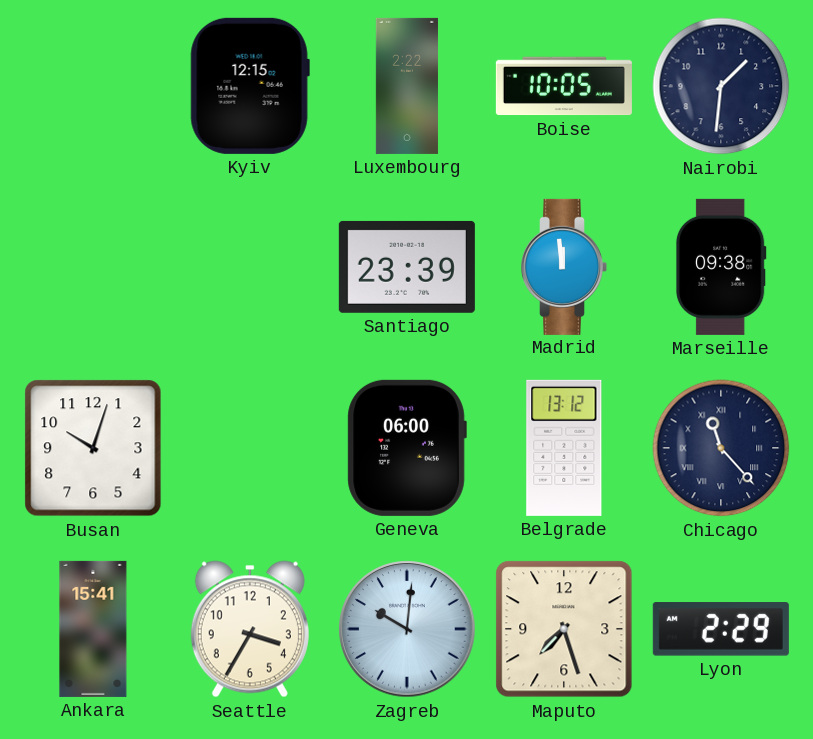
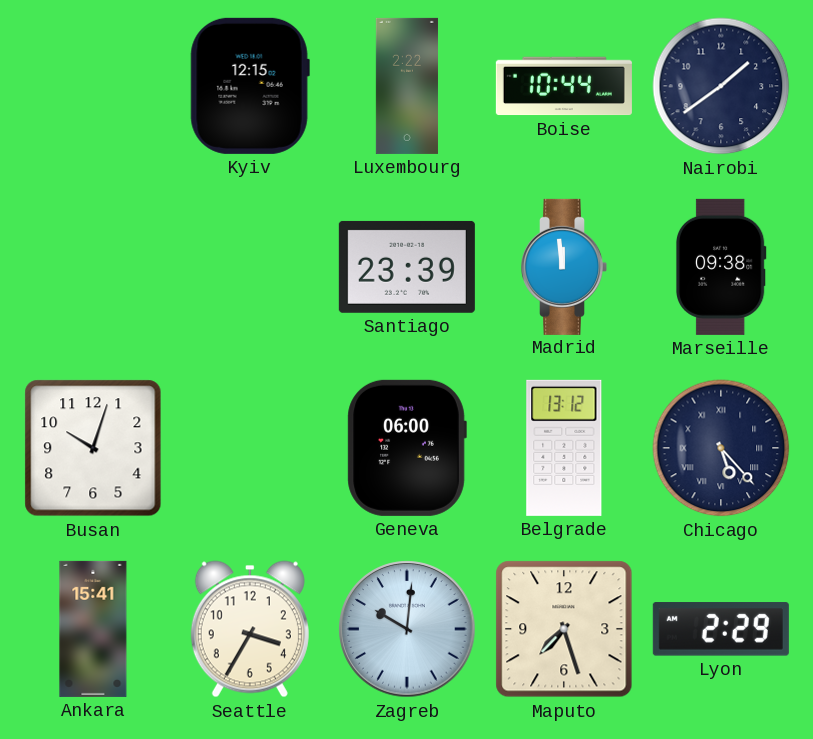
Boise: 10:05 -> 10:44 (564, 86)
Nairobi: 1:31 -> 1:39 (721, 86)
Chicago: 11:23 -> 5:23 (721, 448)
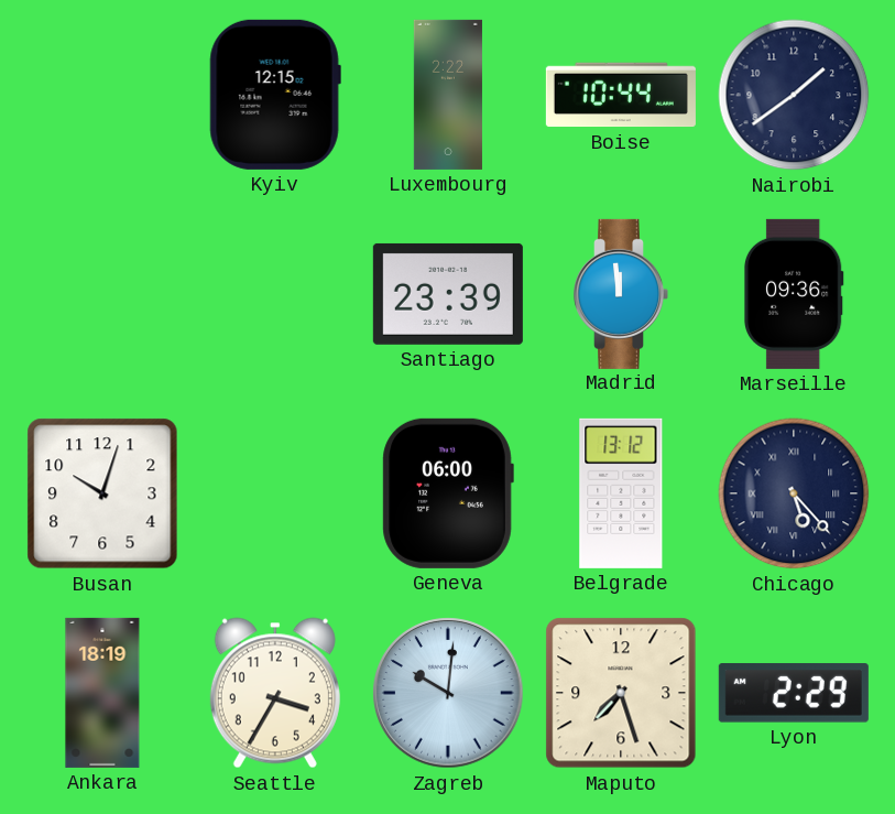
Marseille: 09:38 -> 09:36 (794, 294)
Ankara: 15:41 -> 18:19 (102, 693)
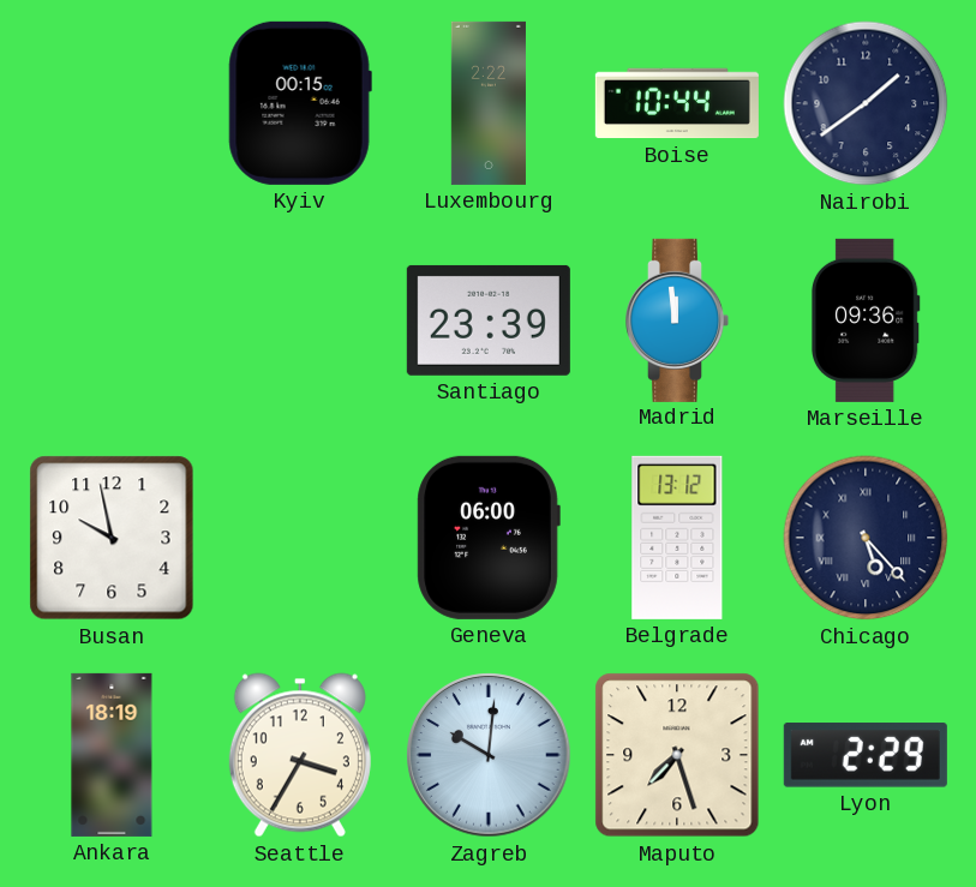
Kyiv: 12:15 -> 00:15 (300, 103)
Busan: 10:03 -> 9:58 (112, 538)
